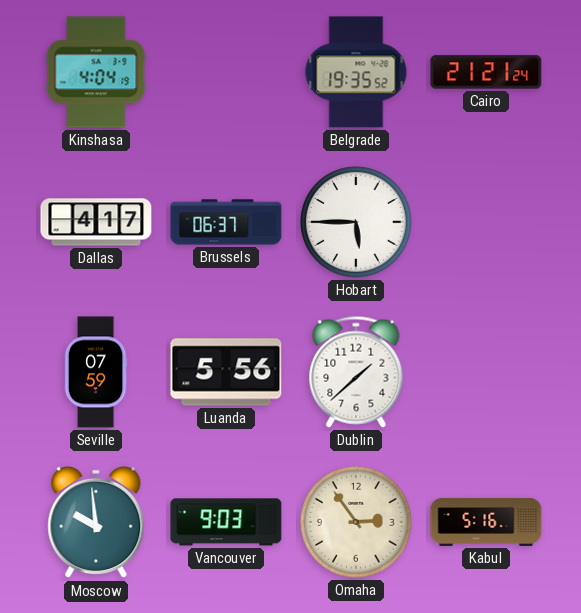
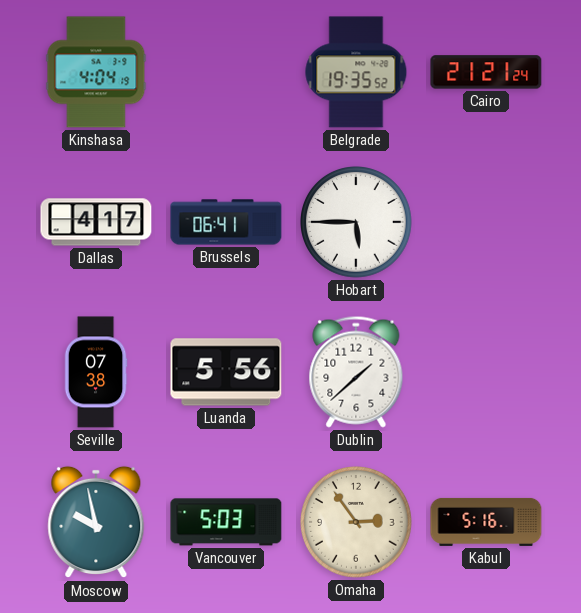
Brussels: 06:37 -> 06:41 (226, 222)
Seville: 07:59 -> 07:38 (96, 372)
Moscow: 9:59 -> 9:58 (96, 522)
Vancouver: 9:03 -> 5:03 (226, 522)
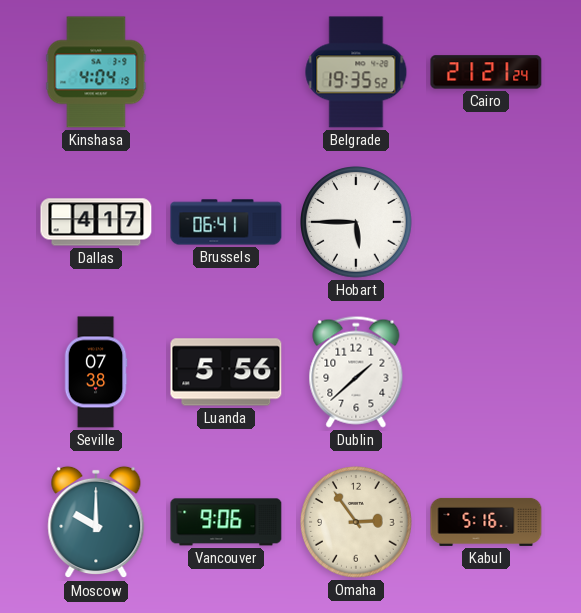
Moscow: 9:58 -> 10:00 (96, 522)
Vancouver: 5:03 -> 9:06 (226, 522)
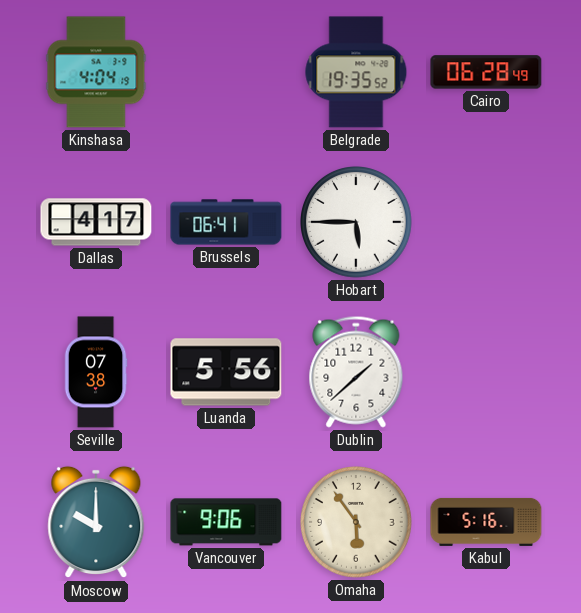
Cairo: 21:21 -> 06:28 (486, 72)
Omaha: 2:54 -> 5:54 (357, 523)
